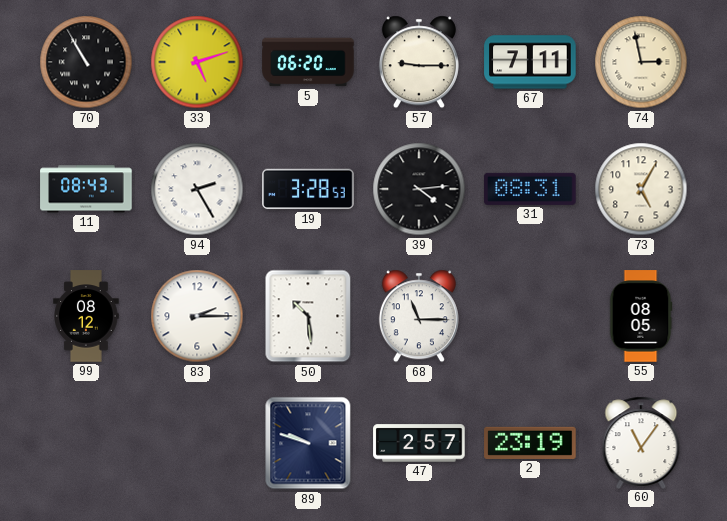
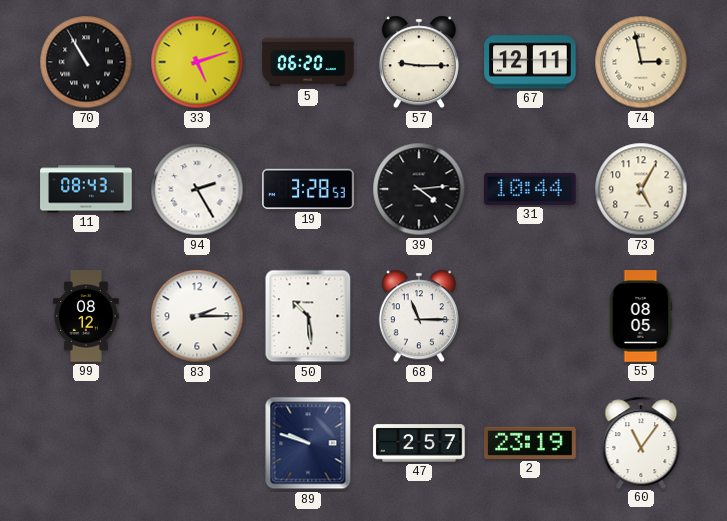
67: 7:11 -> 12:11 (530, 62)
31: 08:31 -> 10:44 (530, 189)
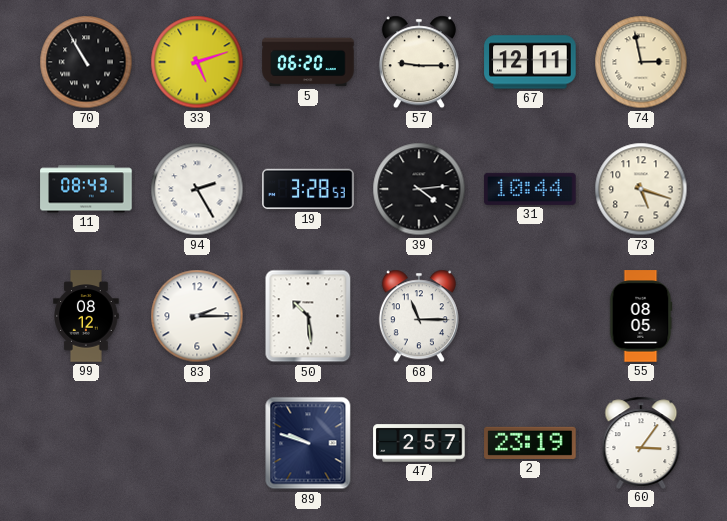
73: 5:05 -> 5:18 (641, 189)
60: 11:06 -> 3:06 (641, 442)
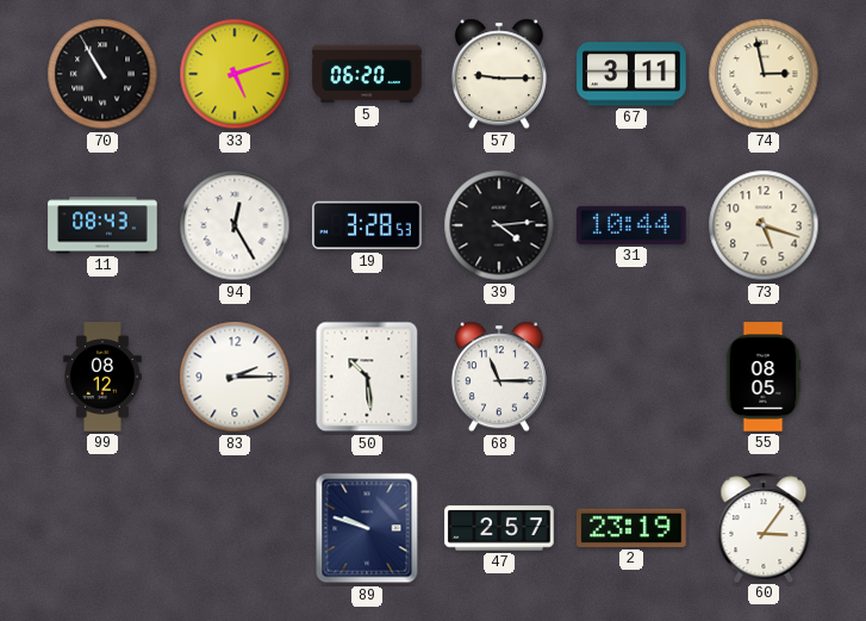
67: 12:11 -> 3:11 (631, 74)
94: 2:25 -> 12:25 (235, 225)
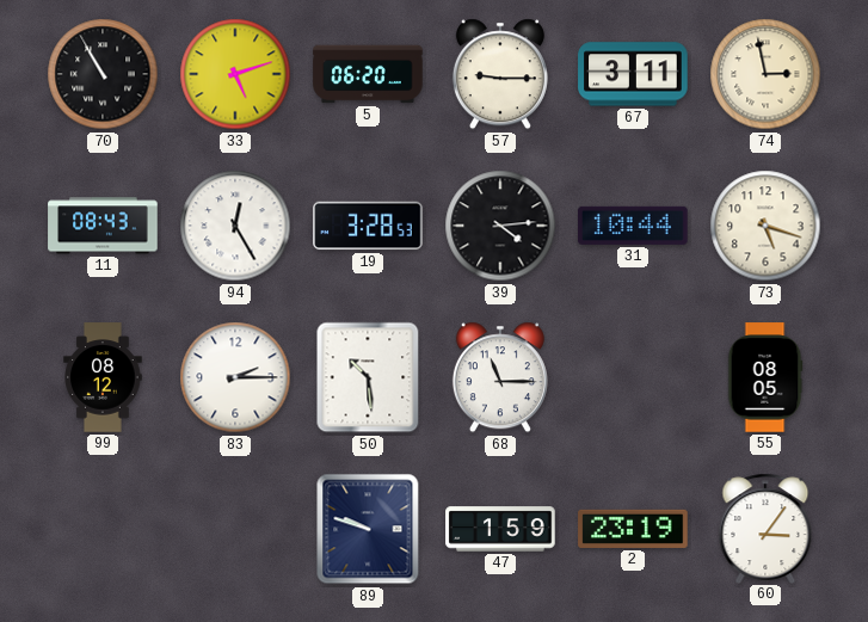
47: 2:57 -> 1:59 (500, 529)
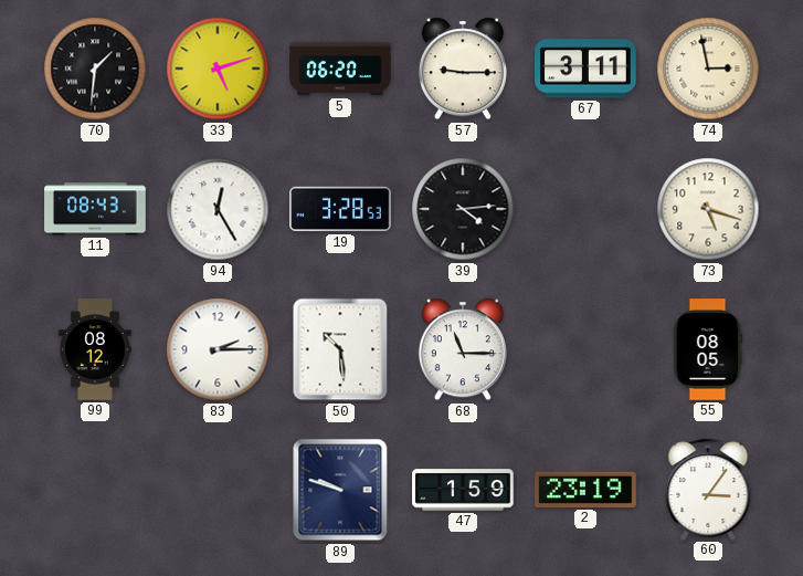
70: 10:55 -> 1:31 (95, 69)
31: 10:44 -> none (633, 226)
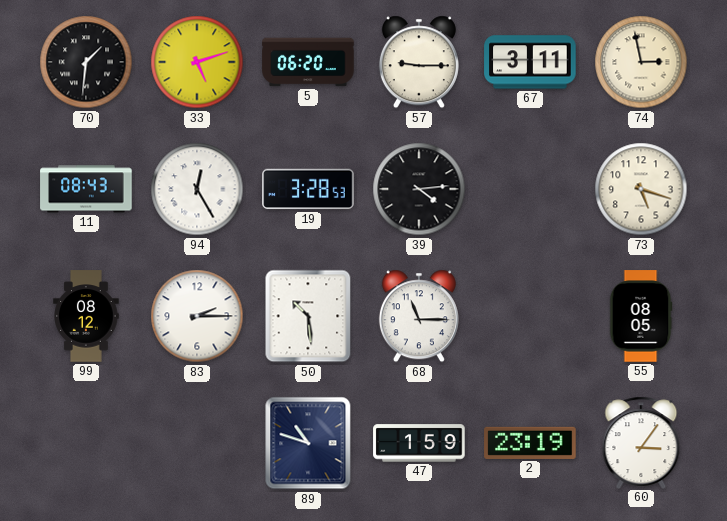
89: 9:48 -> 10:48 (308, 443)
